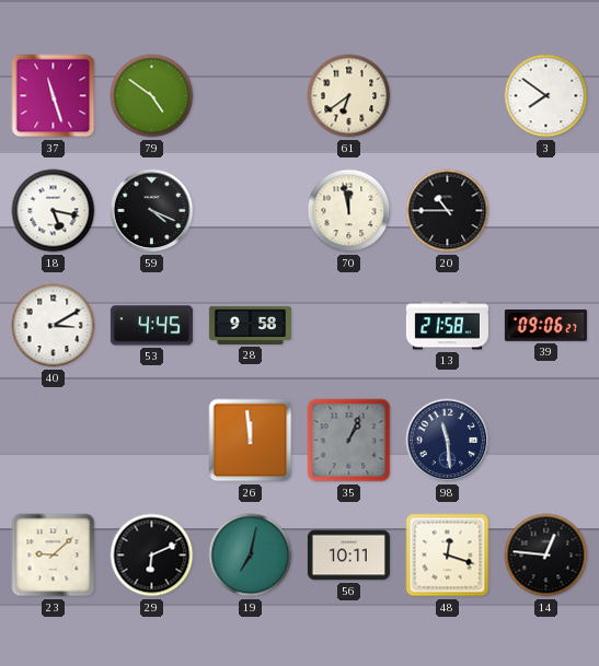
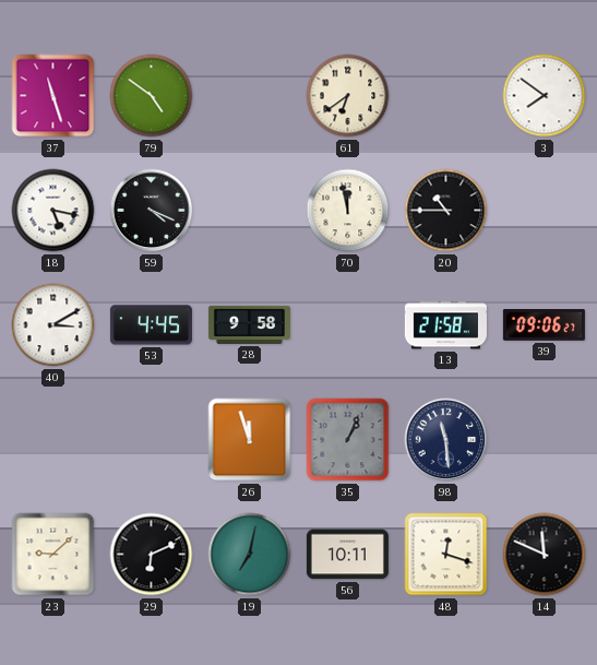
26: 11:59 -> 11:57 (250, 440)
14: 12:46 -> 11:49 (545, 555)
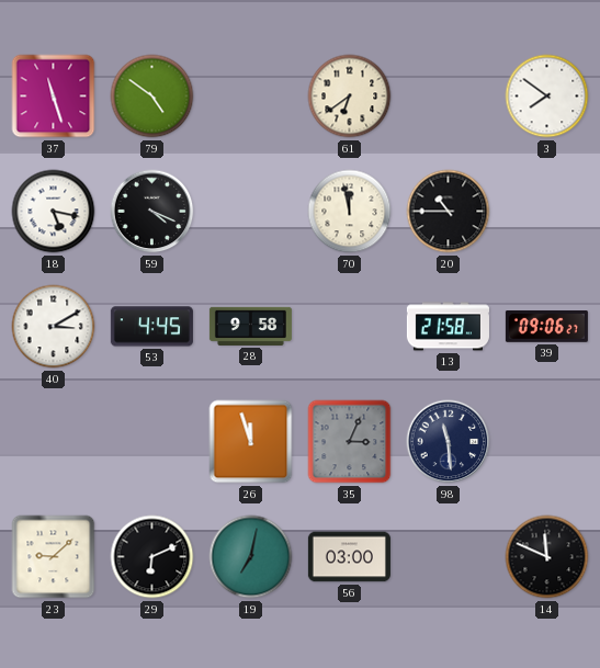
35: 1:04 -> 3:04 (350, 442)
56: 10:11 -> 03:00 (349, 557)
48: 12:18 -> none (446, 555)
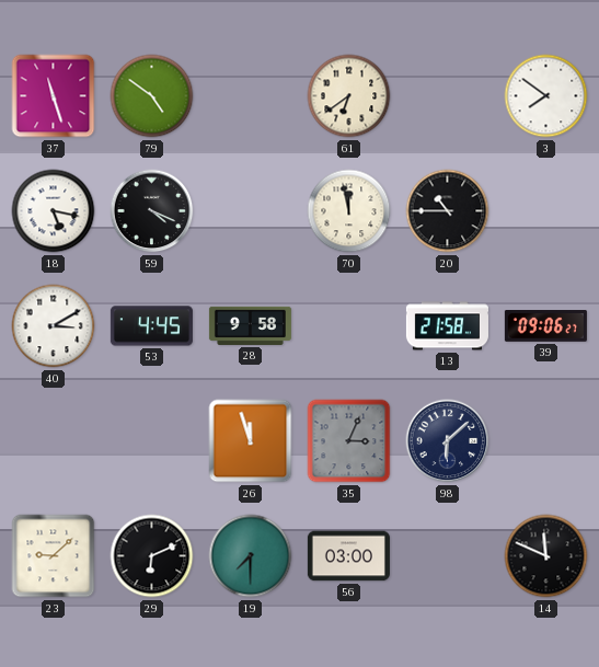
98: 11:29 -> 6:08 (448, 441)
19: 7:02 -> 7:30 (251, 556)
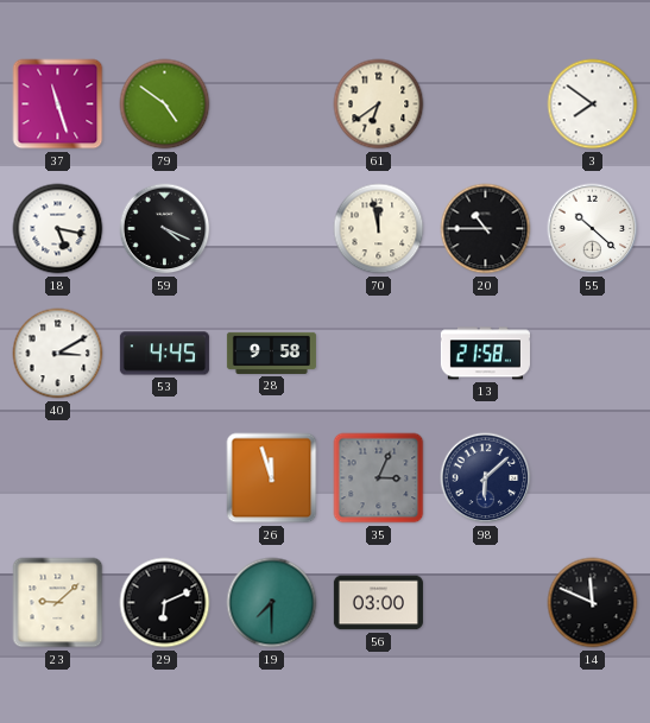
55: none -> 10:22 (593, 229)
39: 09:06 -> none (545, 326)
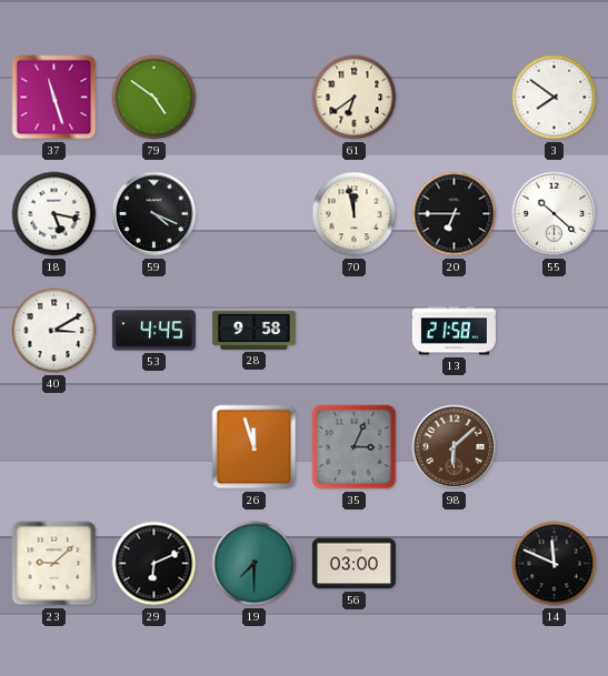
20: 10:45 -> 6:45 (455, 214)
98 dial: navy -> brown (455, 447)
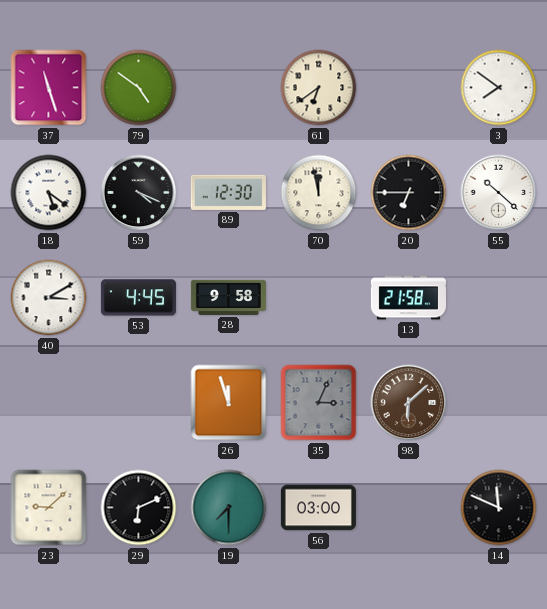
18: 5:17 -> 5:21 (49, 193)
89: none -> 12:30 (228, 192)
